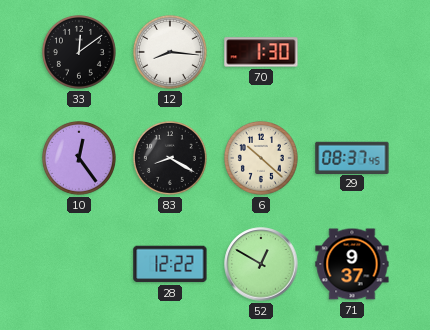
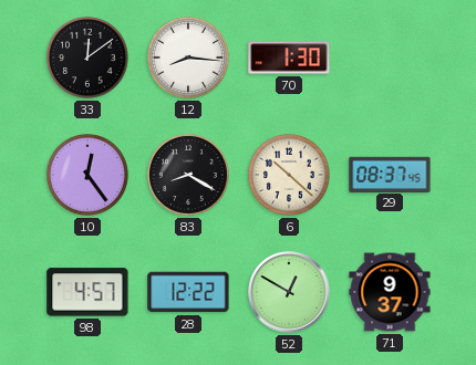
98: none -> 4:57 (87, 292)
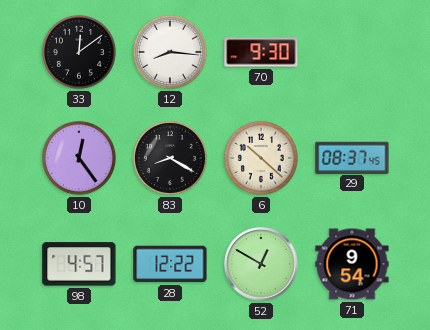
70: 1:30 -> 9:30 (261, 52)
71: 9:37 -> 9:54 (352, 264)
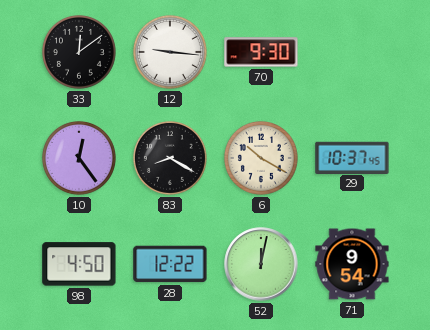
12: 8:16 -> 9:16 (170, 52)
6: 10:22 -> 10:20 (261, 158)
29: 08:37 -> 10:37 (352, 157)
98: 4:57 -> 4:50 (79, 264)
52: 12:50 -> 12:02 (261, 264)
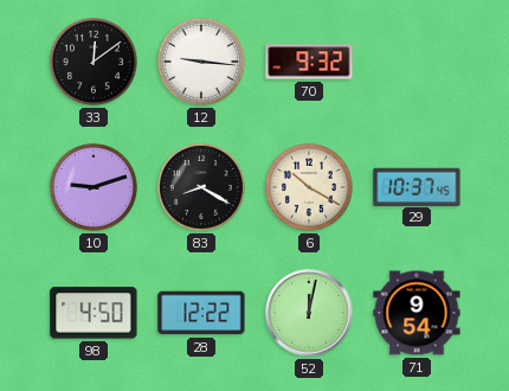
70: 9:30 -> 9:32 (309, 62)
10: 12:24 -> 9:12 (94, 187)
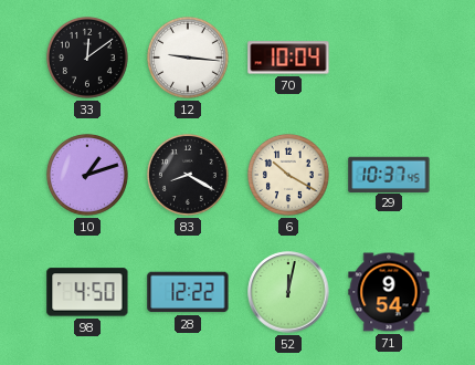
70: 9:32 -> 10:04 (288, 58)
10: 9:12 -> 1:12 (87, 175)
